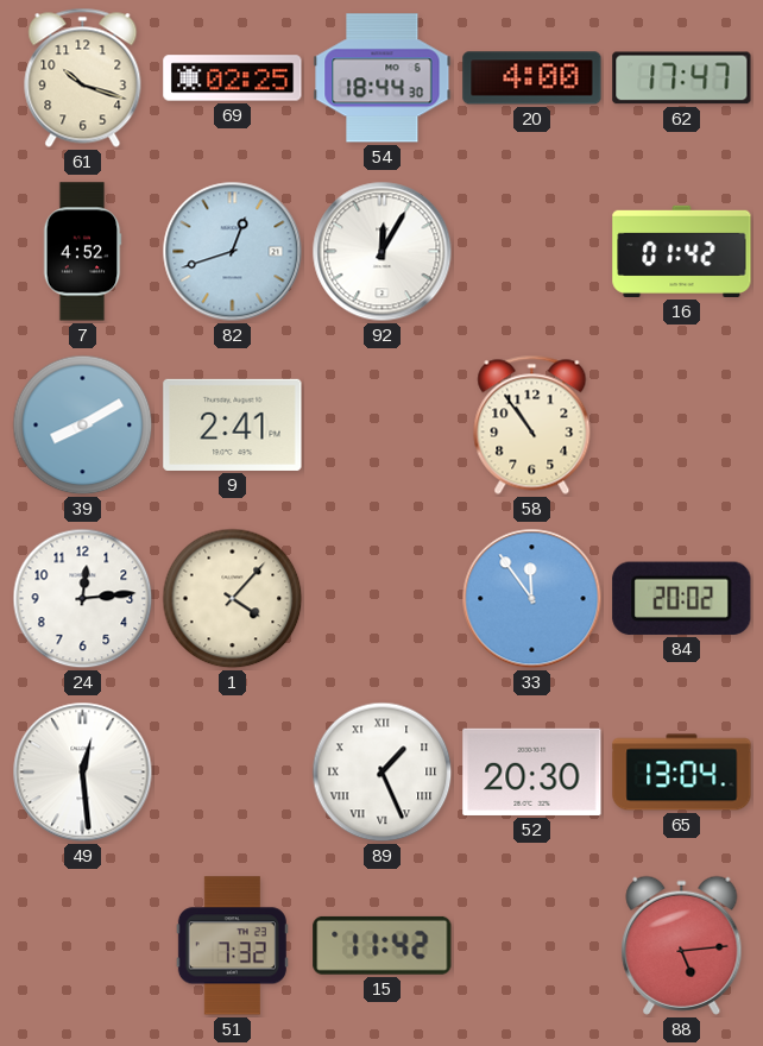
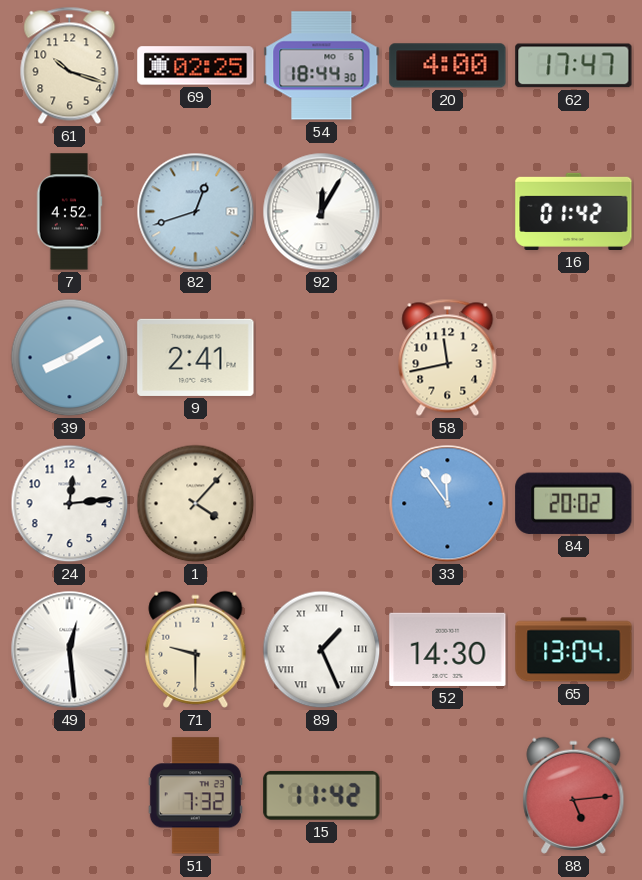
58: 10:54 -> 11:43 (448, 357)
71: none -> 9:30 (196, 649)
52: 20:30 -> 14:30 (448, 649)
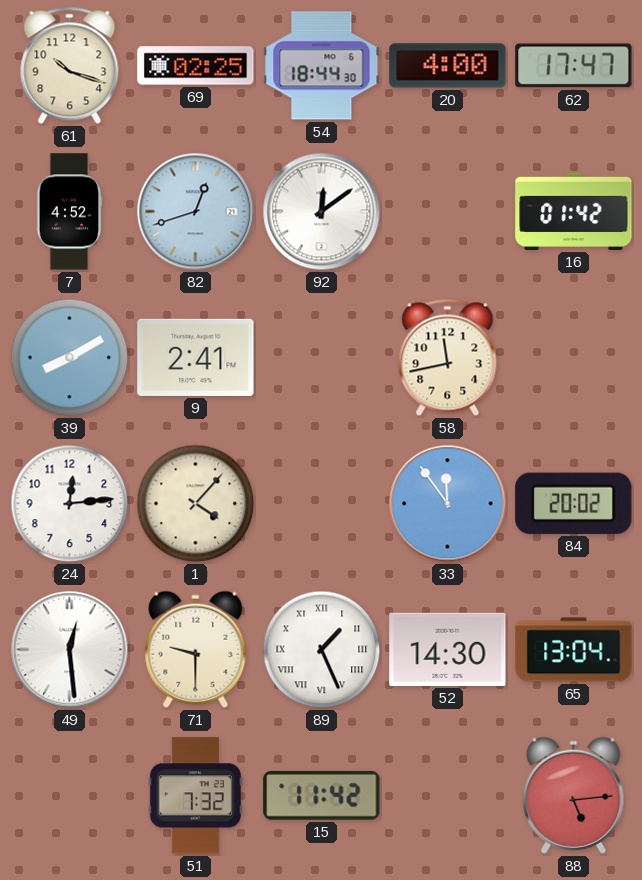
92: 12:05 -> 12:09 (322, 212)
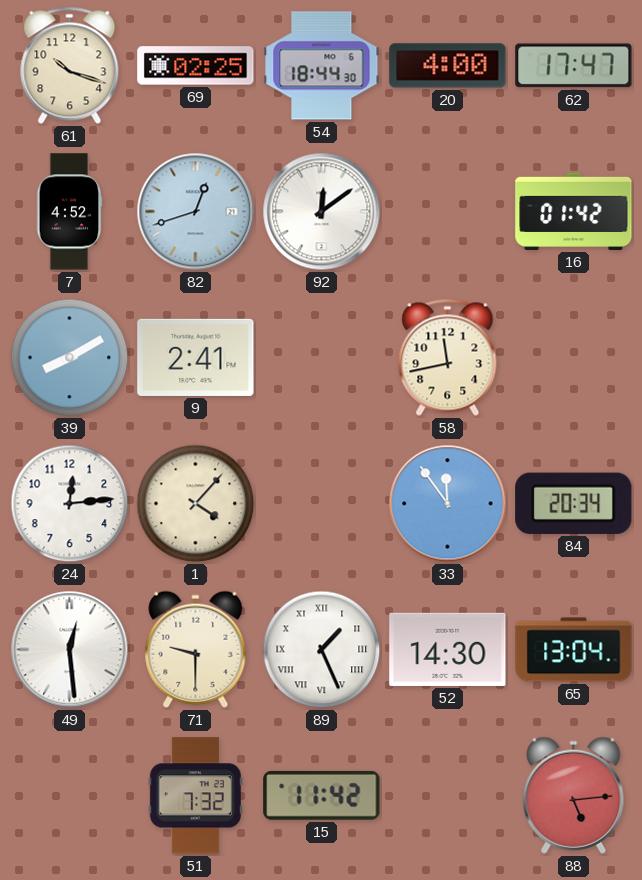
84: 20:02 -> 20:34 (574, 503)
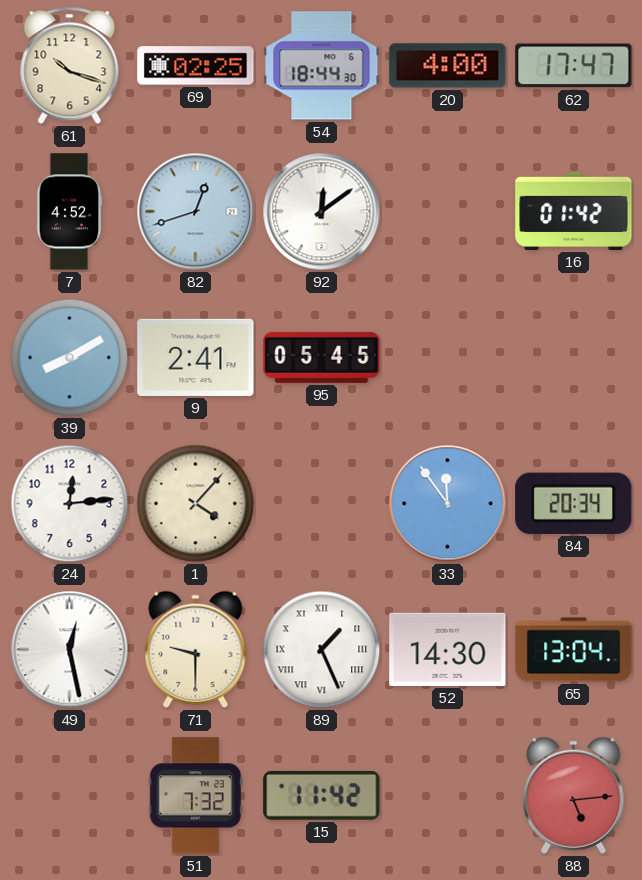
95: none -> 05:45 (322, 357)
58: 11:43 -> none (448, 357)
49: 12:29 -> 12:28 (70, 650)
